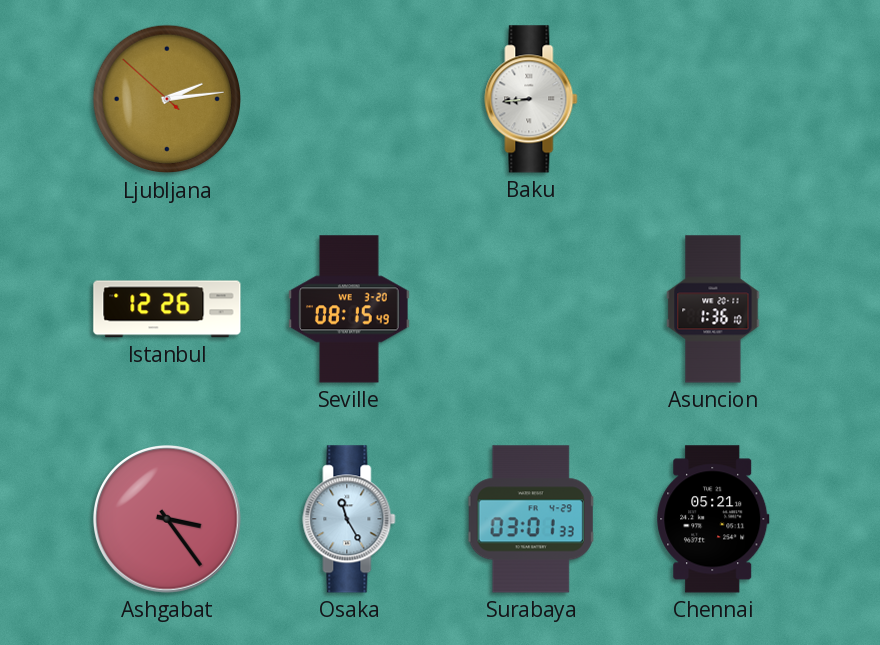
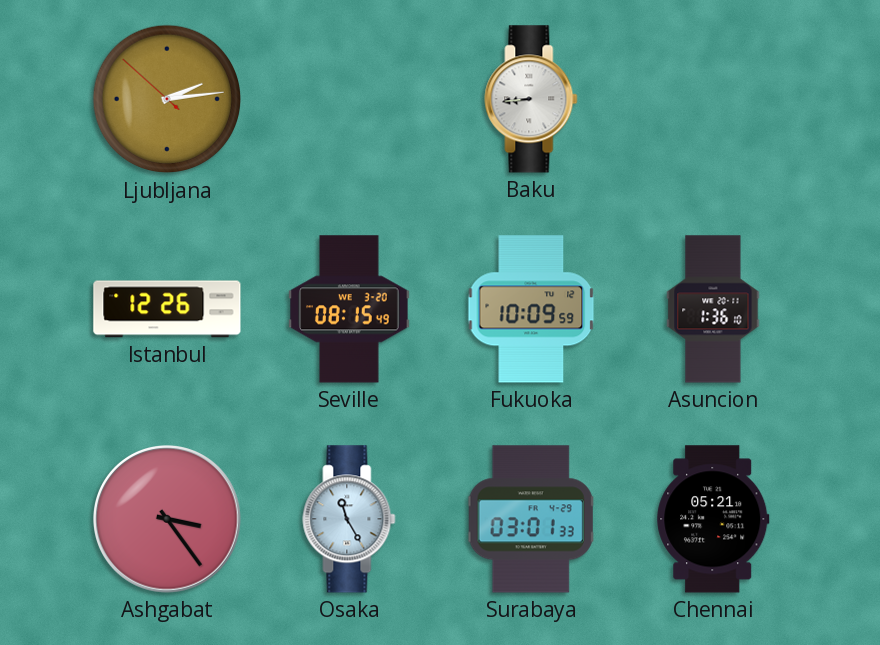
Fukuoka: none -> 10:09 (531, 309)
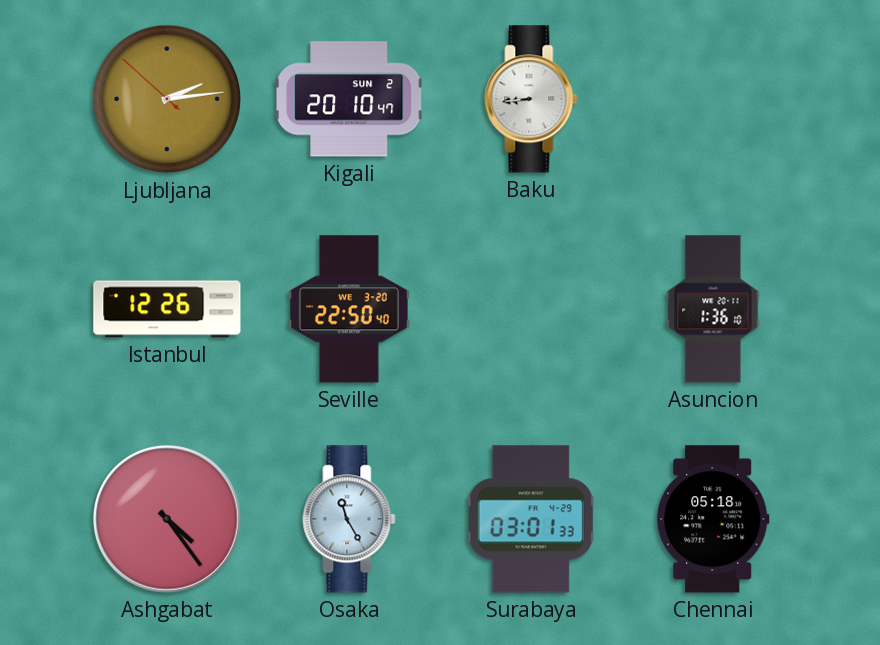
Kigali: none -> 20:10 (350, 99)
Seville: 08:15 -> 22:50 (349, 309)
Fukuoka: 10:09 -> none (531, 309)
Ashgabat: 3:24 -> 4:24 (168, 520)
Chennai: 05:21 -> 05:18 (713, 519)
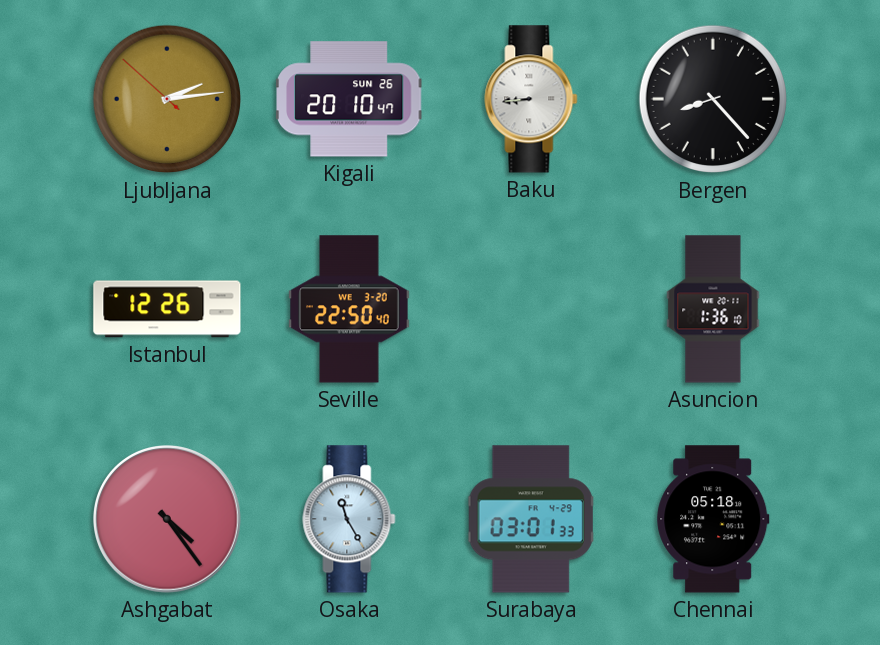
Kigali date: SUN 2 -> SUN 26 (350, 99)
Bergen: none -> 8:23 (713, 99)
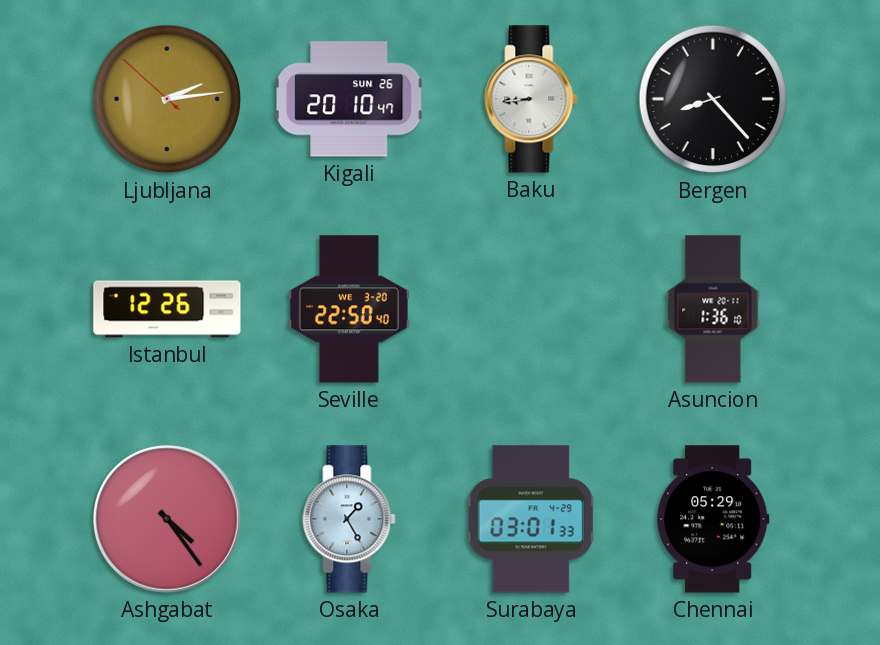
Osaka: 11:25 -> 1:25 (349, 519)
Chennai: 05:18 -> 05:29 (713, 519)
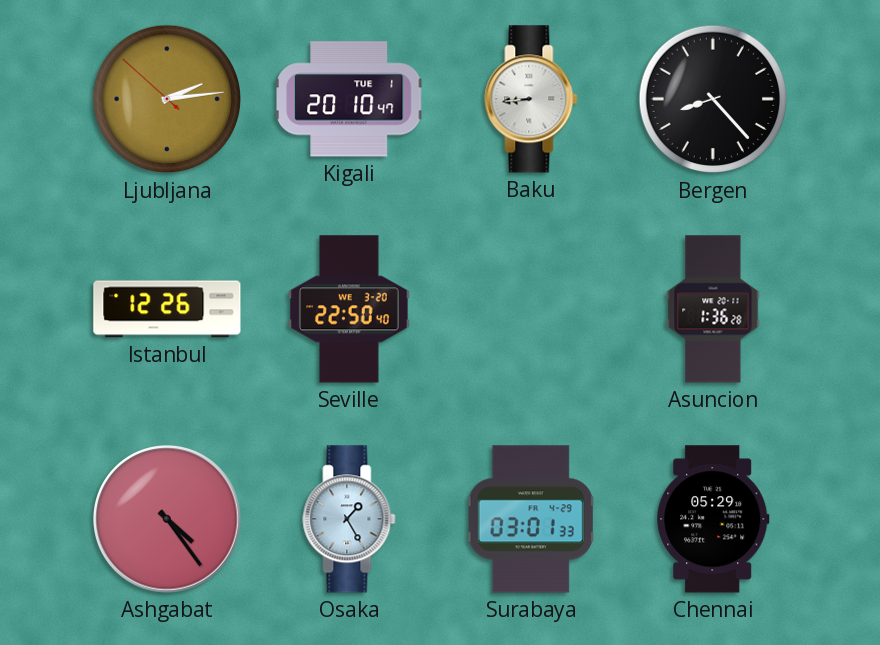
Kigali date: SUN 26 -> TUE 1 (350, 99)
Asuncion: 1:36:10 -> 1:36:28 (713, 309)
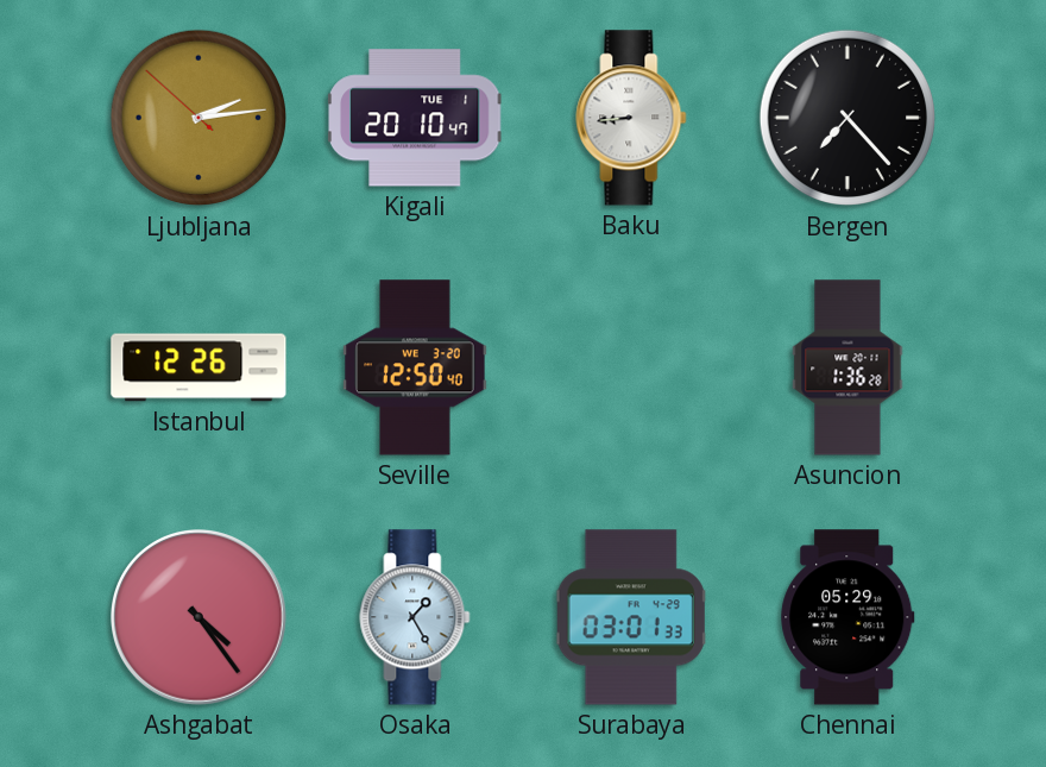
Bergen: 8:23 -> 7:23 (847, 118)
Seville: 22:50 -> 12:50 (415, 367)
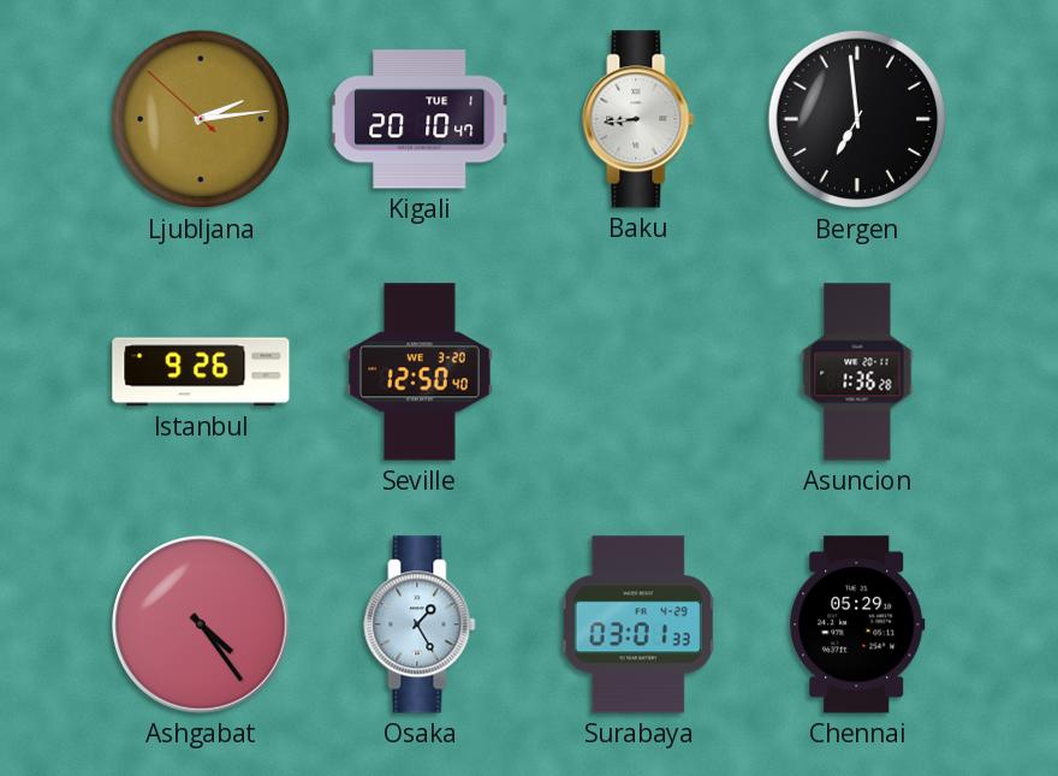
Bergen: 7:23 -> 6:59 (857, 119)
Istanbul: 12:26 -> 9:26 (201, 372)
